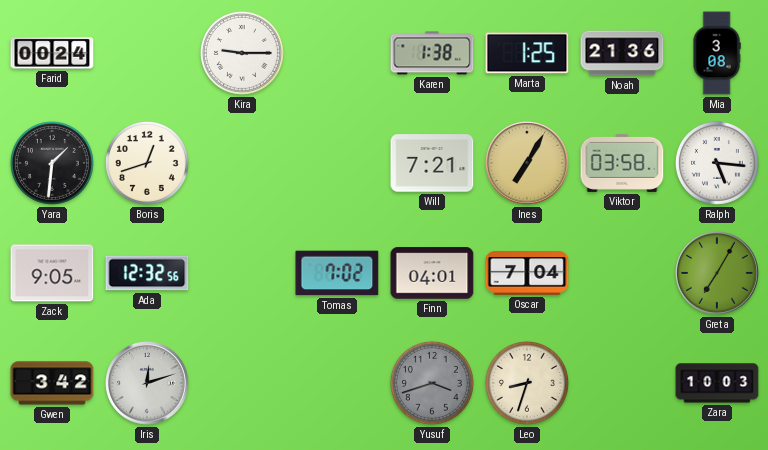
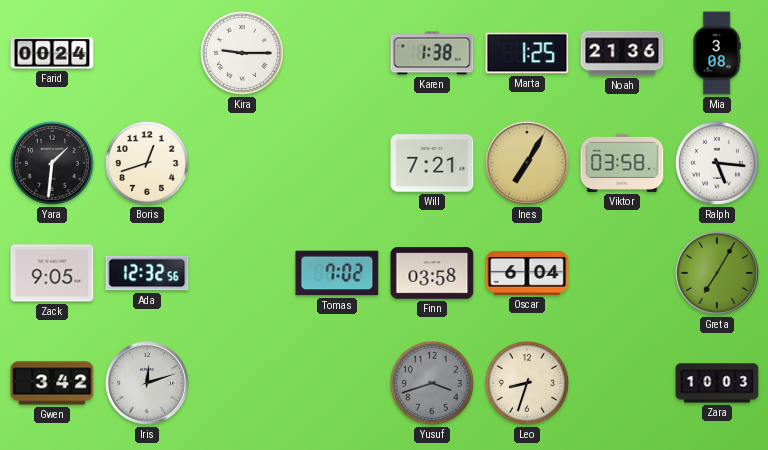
Finn: 04:01 -> 03:58 (432, 273)
Oscar: 7:04 -> 6:04 (527, 274)
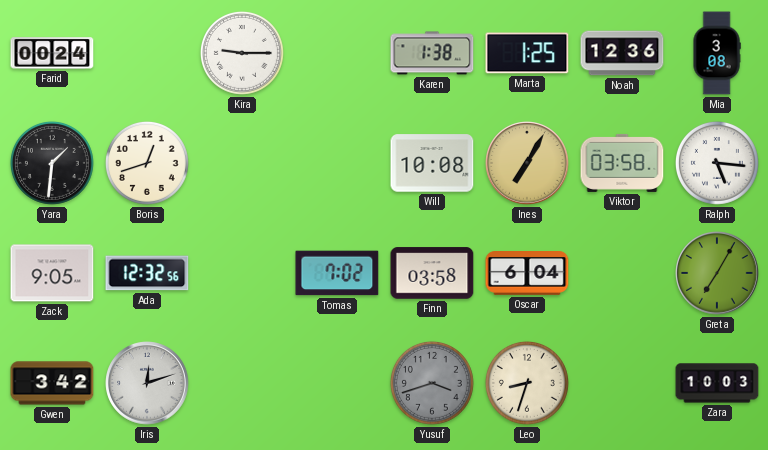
Noah: 21:36 -> 12:36 (622, 53)
Will: 7:21 -> 10:08 (432, 163)
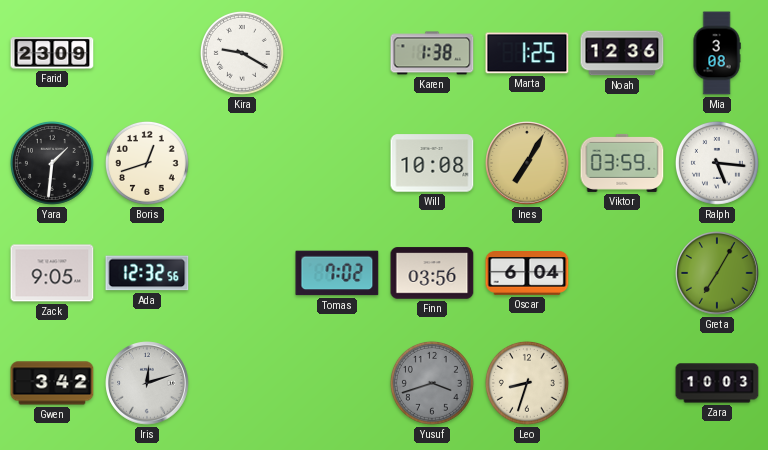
Farid: 00:24 -> 23:09 (52, 53)
Kira: 9:15 -> 9:20 (242, 53)
Viktor: 03:58 -> 03:59 (622, 163)
Finn: 03:58 -> 03:56 (432, 273)
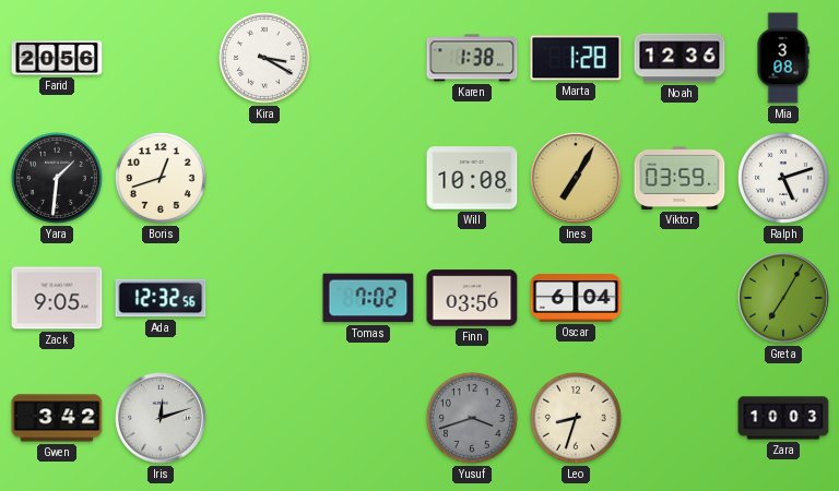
Farid: 23:09 -> 20:56 (57, 58)
Kira: 9:20 -> 3:20 (264, 58)
Marta: 1:25 -> 1:28 (576, 58)
Ralph: 5:16 -> 5:12 (783, 178)
